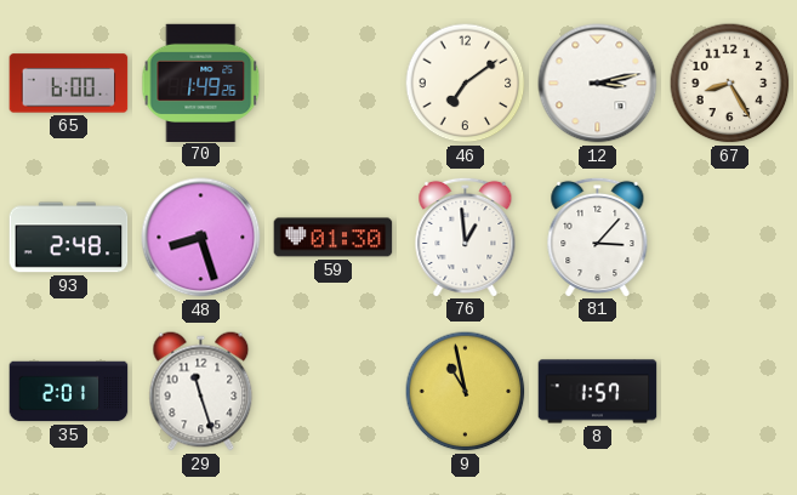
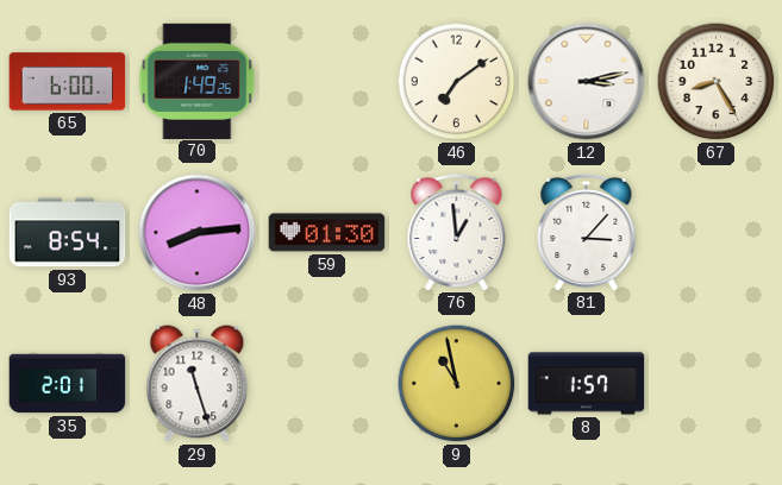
93: 2:48 -> 8:54 (68, 233)
48: 8:27 -> 8:14 (198, 233)
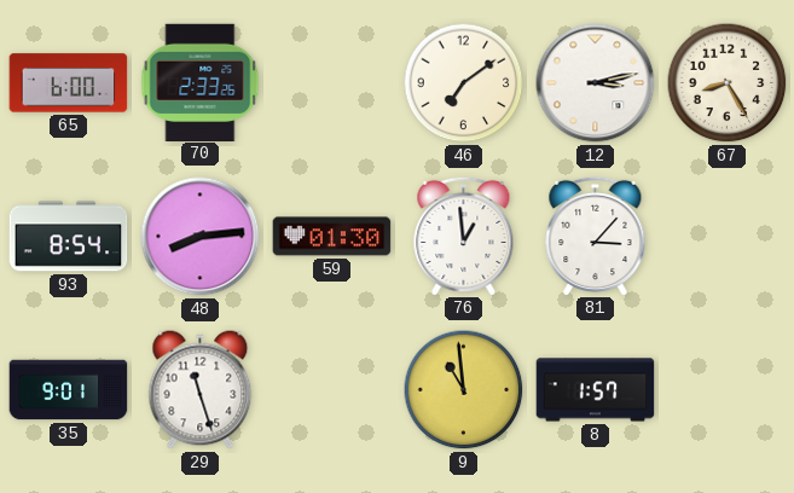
70: 1:49 -> 2:33 (201, 82)
35: 2:01 -> 9:01 (69, 390)
9: 10:58 -> 10:59 (464, 390)
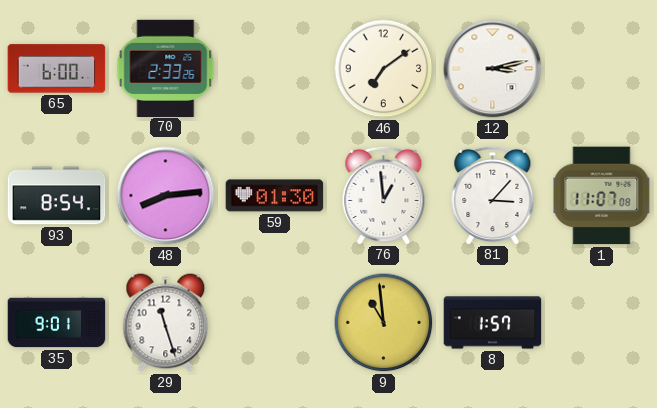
67: 8:25 -> none (728, 83)
1: none -> 11:07 (602, 196)
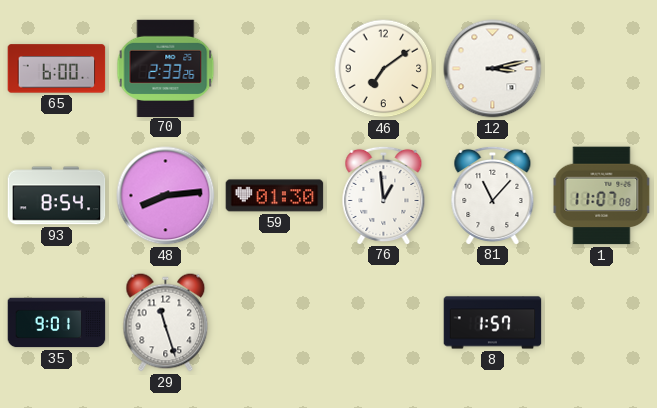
81: 3:07 -> 11:07 (493, 195)
9: 10:59 -> none (384, 323)
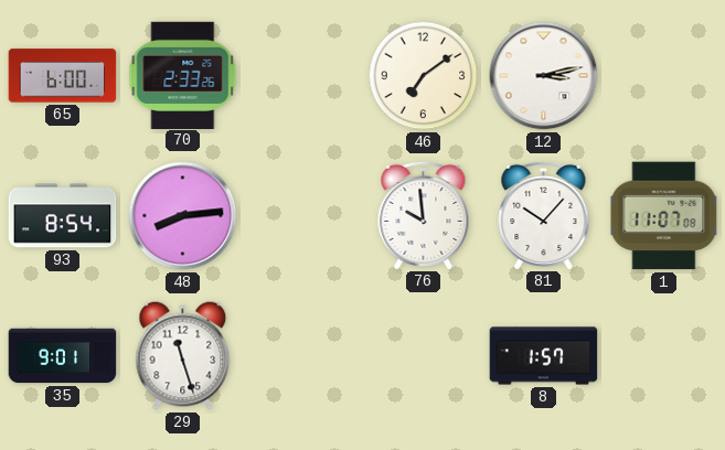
59: 01:30 -> none (275, 196)
76: 12:59 -> 9:59 (424, 215)
81: 11:07 -> 10:07 (544, 215)
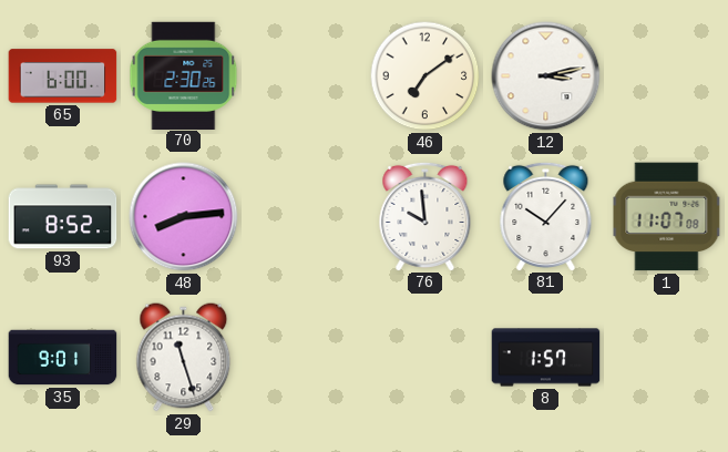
70: 2:33 -> 2:30 (184, 75)
93: 8:54 -> 8:52 (63, 217)
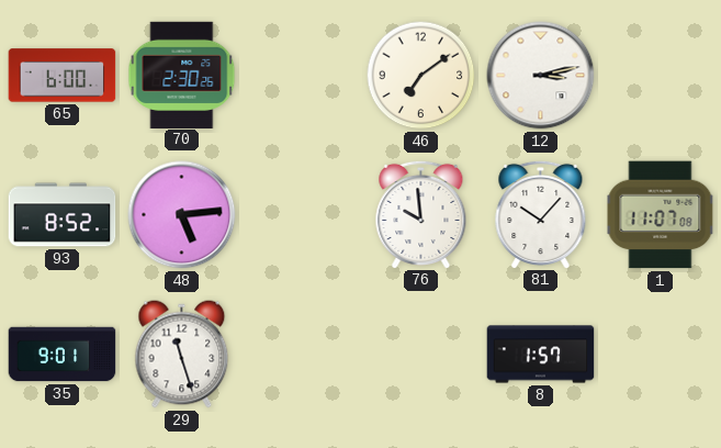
48: 8:14 -> 5:14 (182, 215)
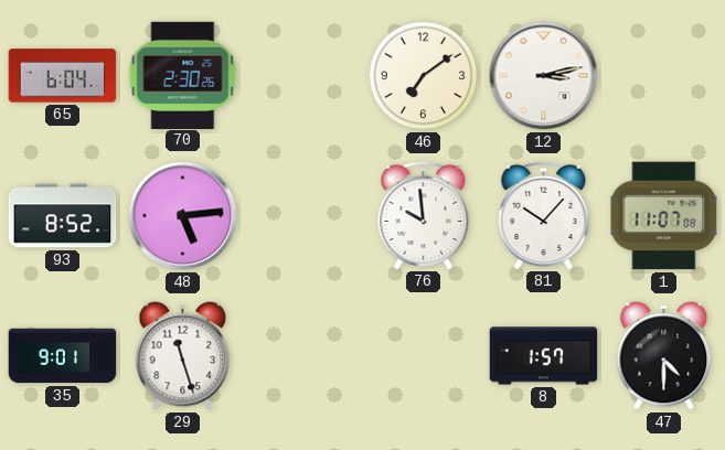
65: 6:00 -> 6:04 (63, 76)
47: none -> 4:30 (664, 356)
